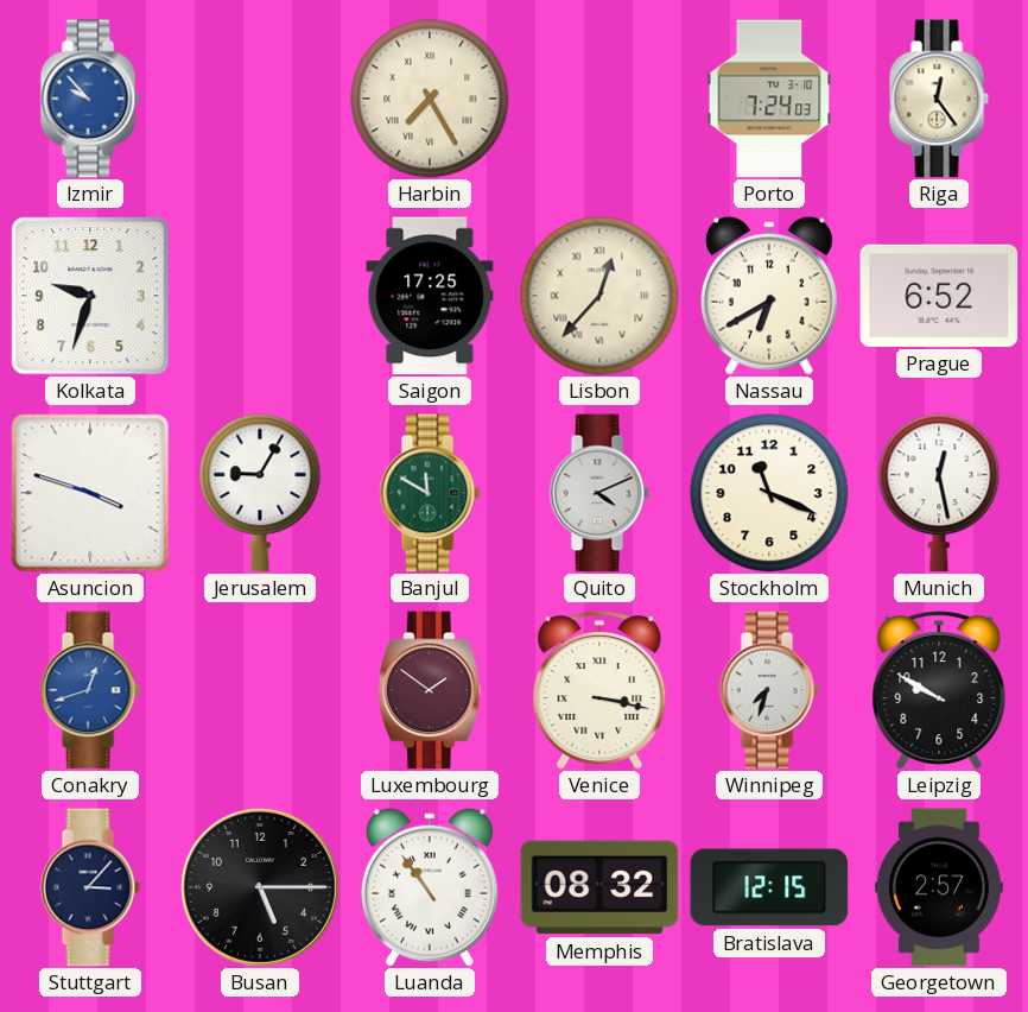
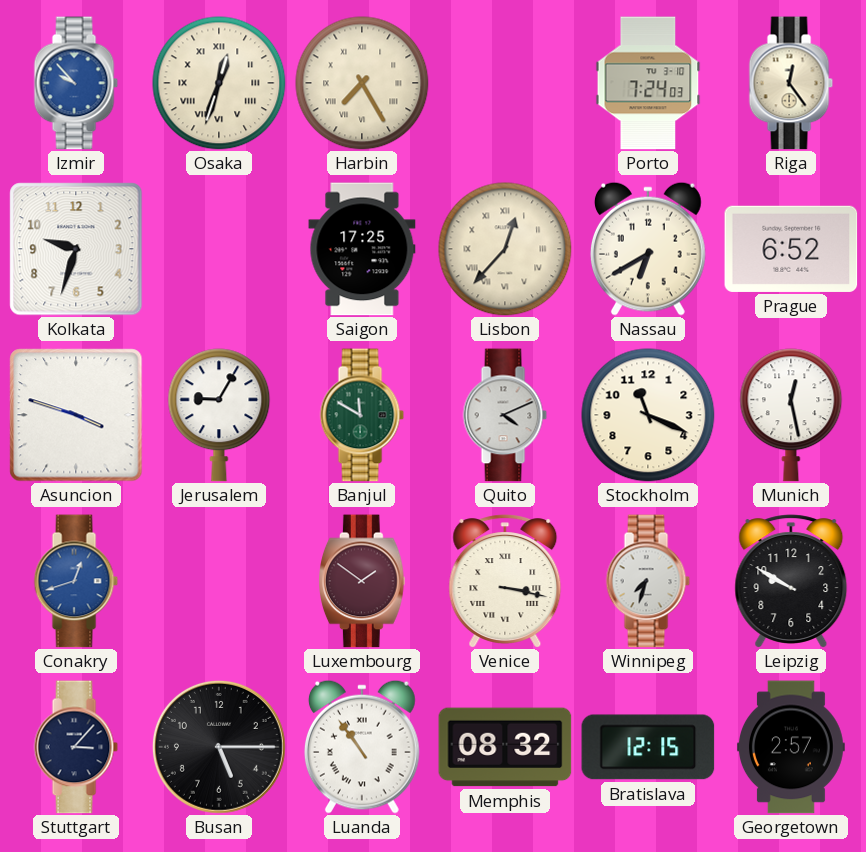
Osaka: none -> 12:33 (219, 83)
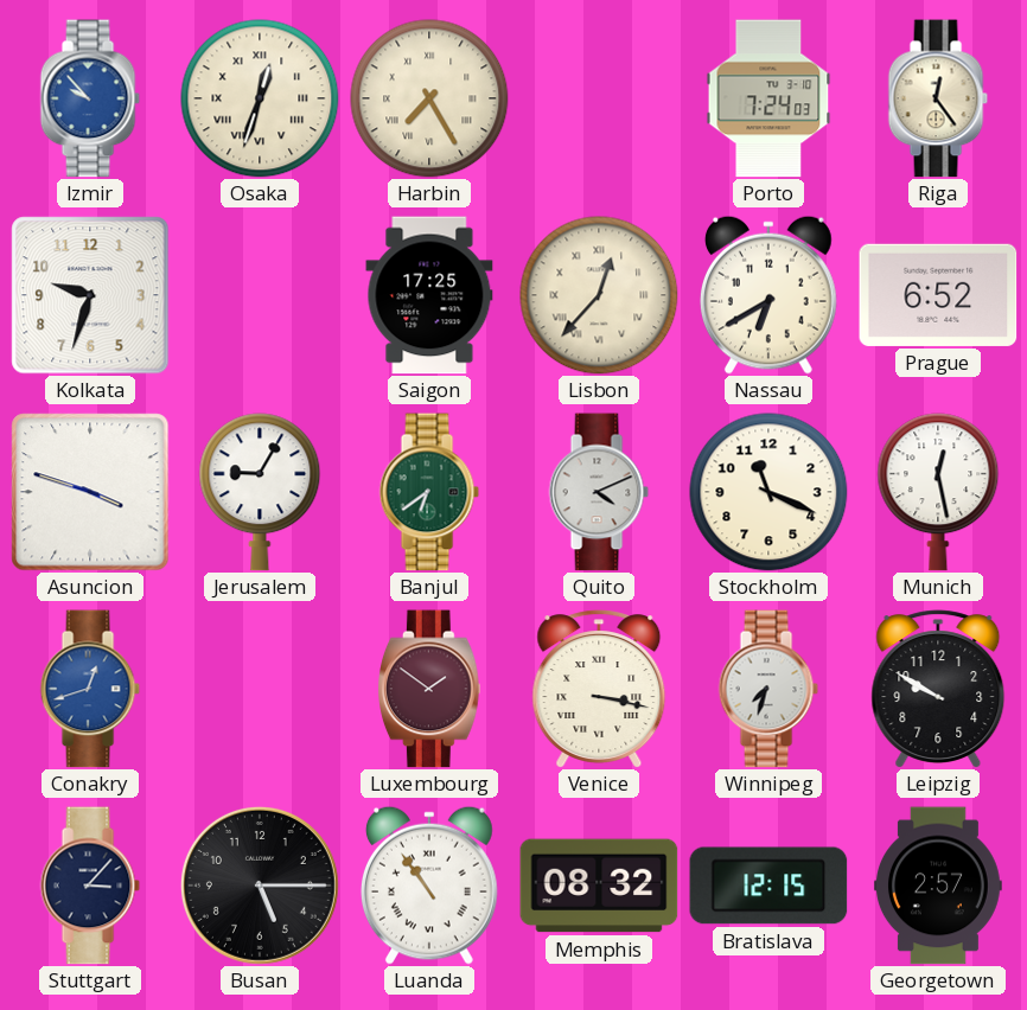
Banjul: 11:50 -> 6:39 (429, 492)
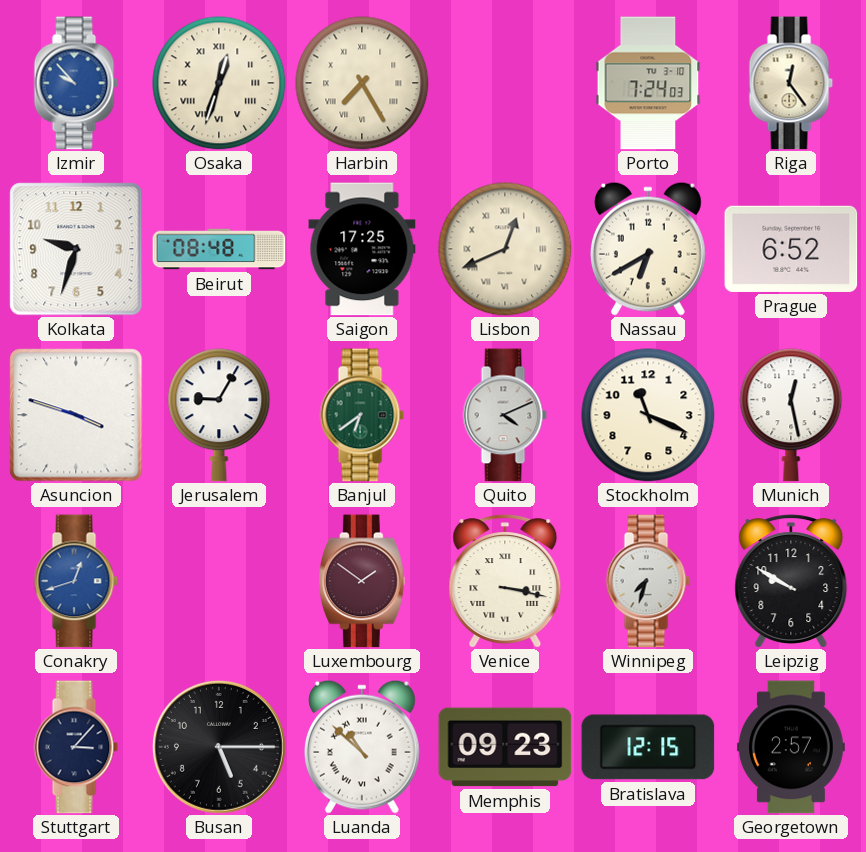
Beirut: none -> 08:48 (219, 249)
Lisbon: 12:37 -> 12:41 (505, 249)
Luanda: 10:54 -> 10:52 (362, 747)
Memphis: 08:32 -> 09:23 (505, 747)
